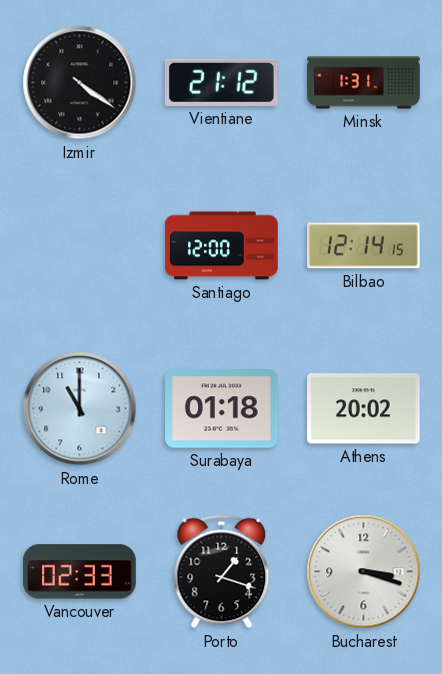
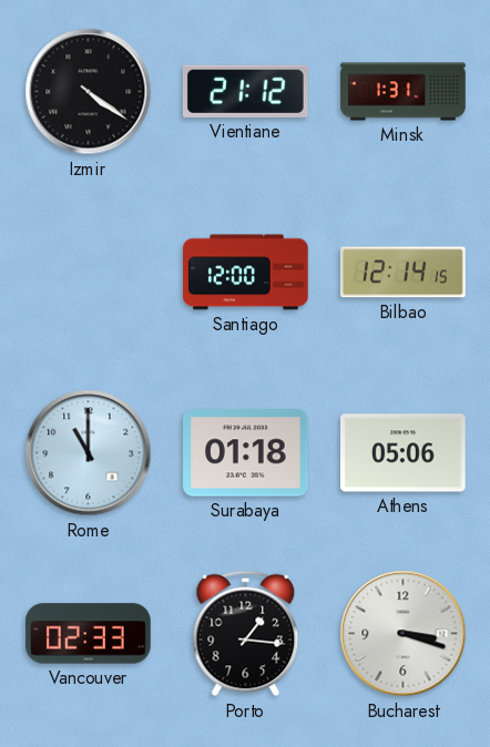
Athens: 20:02 -> 05:06 (404, 453)
Porto: 1:18 -> 1:16 (246, 634)
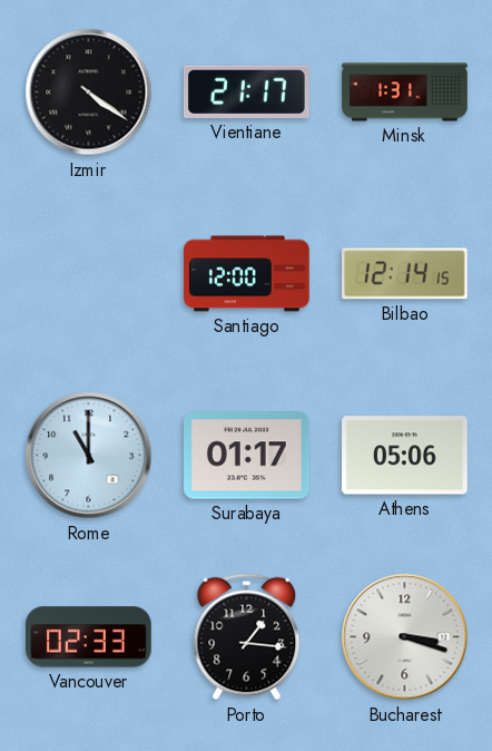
Vientiane: 21:12 -> 21:17 (247, 91)
Surabaya: 01:18 -> 01:17 (247, 456)
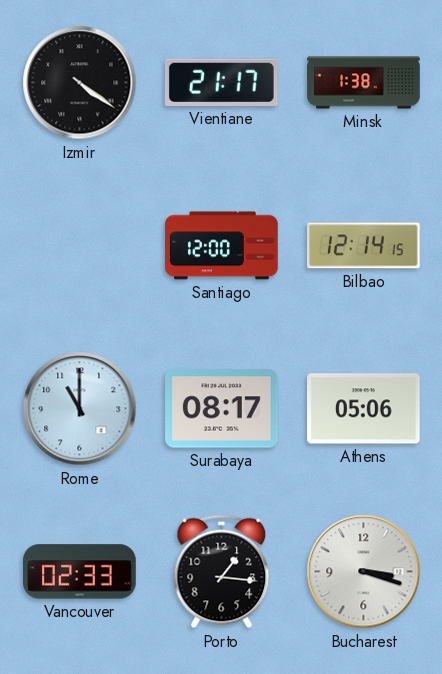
Minsk: 1:31 -> 1:38 (364, 83)
Surabaya: 01:17 -> 08:17 (222, 409)
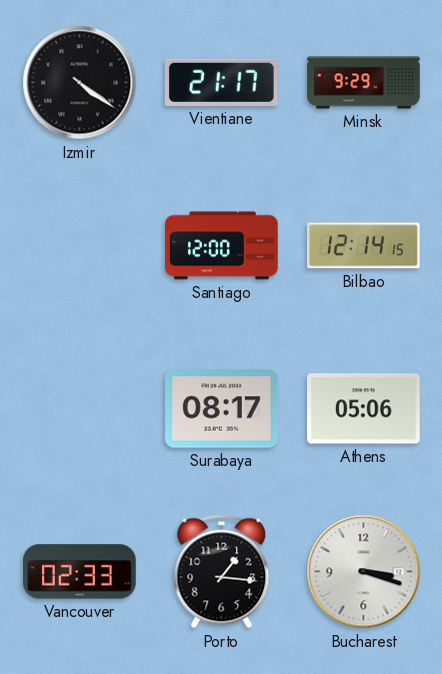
Minsk: 1:38 -> 9:29 (364, 83)
Rome: 11:00 -> none (80, 409)
